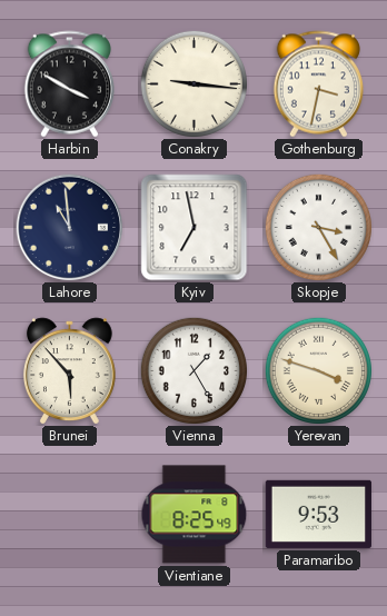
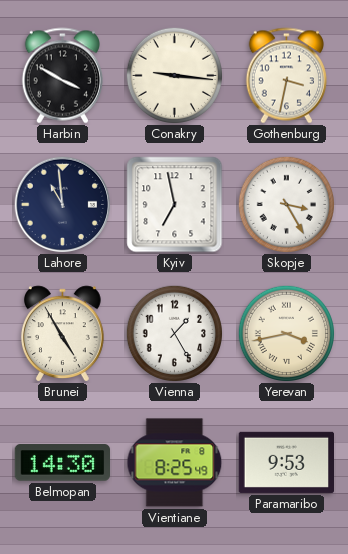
Brunei: 5:53 -> 4:55 (62, 333)
Yerevan: 3:48 -> 3:43 (286, 333)
Belmopan: none -> 14:30 (63, 463)
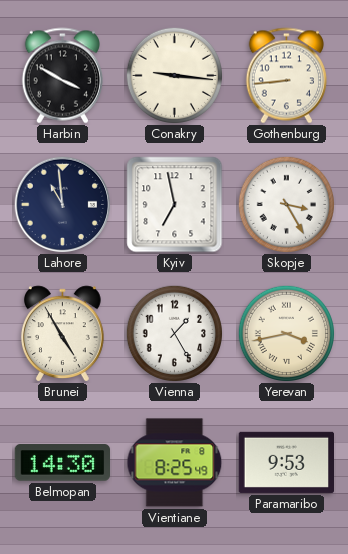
Gothenburg: 3:32 -> 8:44 (286, 76)
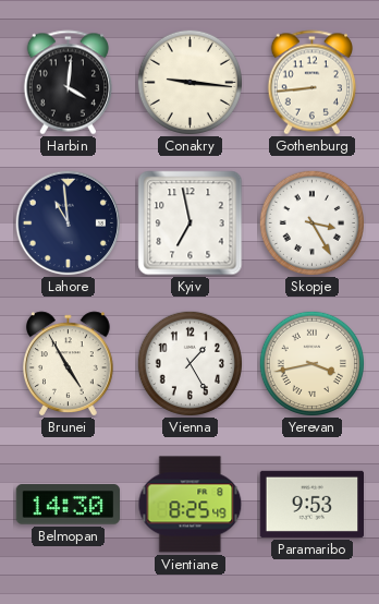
Harbin: 3:50 -> 4:01 (68, 83)
